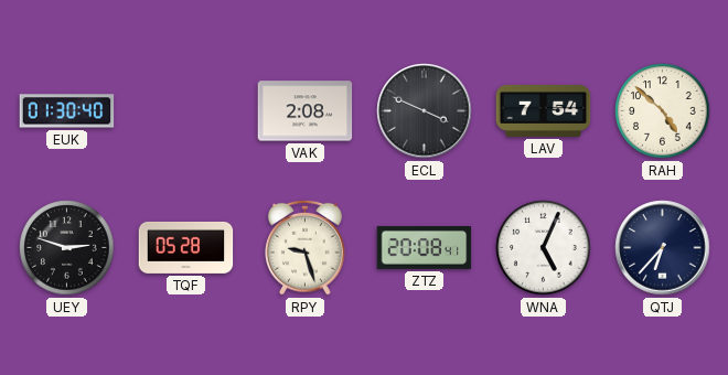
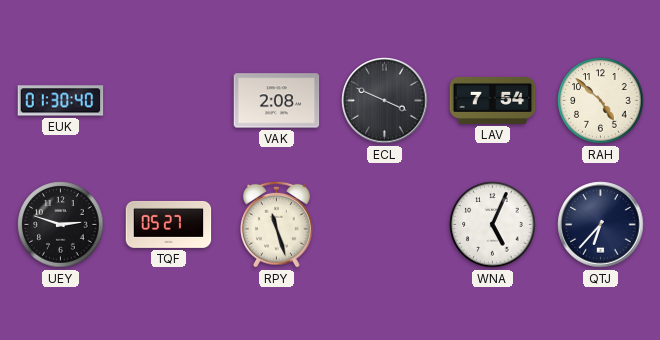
TQF: 05:28 -> 05:27 (169, 224)
RPY: 9:27 -> 11:27 (277, 224)
ZTZ: 20:08 -> none (425, 247)
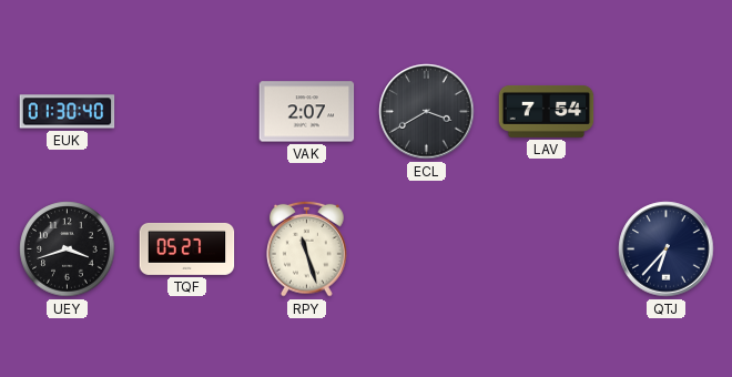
VAK: 2:08 -> 2:07 (307, 112)
ECL: 3:49 -> 3:40 (427, 112)
RAH: 4:52 -> none (601, 101)
UEY: 2:48 -> 3:42 (68, 249)
WNA: 5:04 -> none (493, 225)
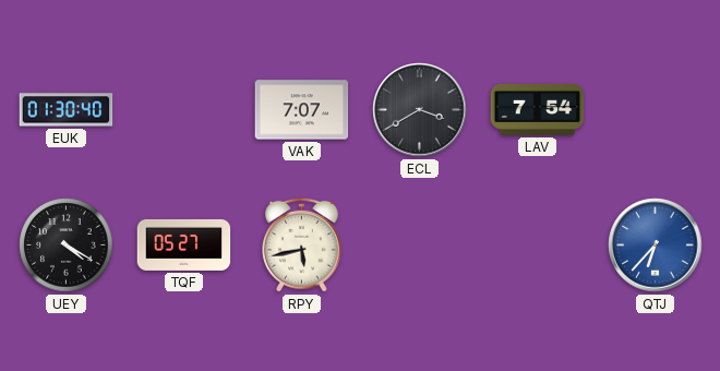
VAK: 2:07 -> 7:07 (302, 110)
UEY: 3:42 -> 4:20 (67, 246)
RPY: 11:27 -> 5:43 (302, 244)
QTJ dial: navy -> blue (656, 246)
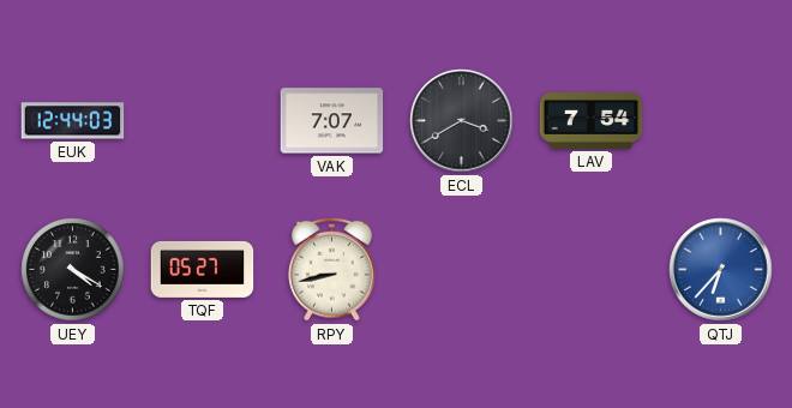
EUK: 01:30 -> 12:44 (73, 121)
RPY: 5:43 -> 8:43 (332, 269)
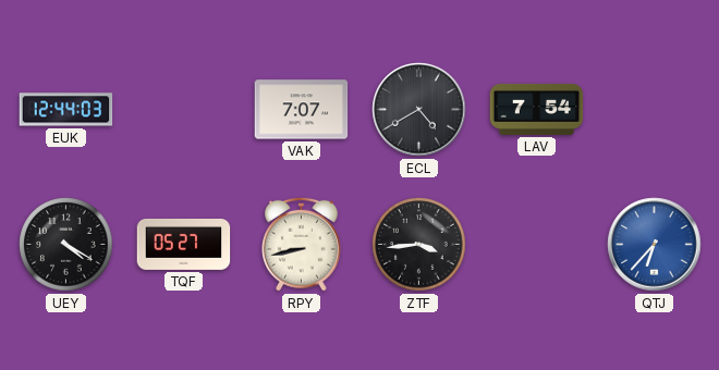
ECL: 3:40 -> 4:40 (419, 110)
ZTF: none -> 3:44 (419, 245)
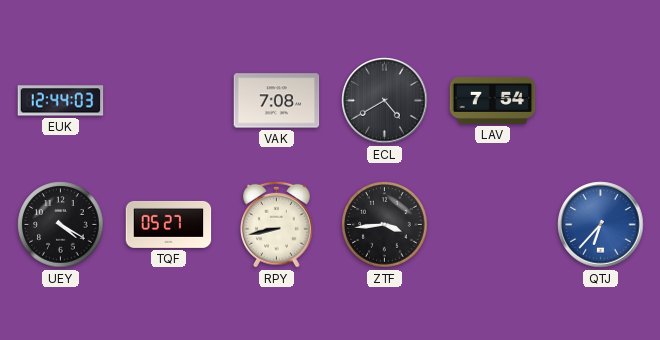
VAK: 7:07 -> 7:08 (277, 101)
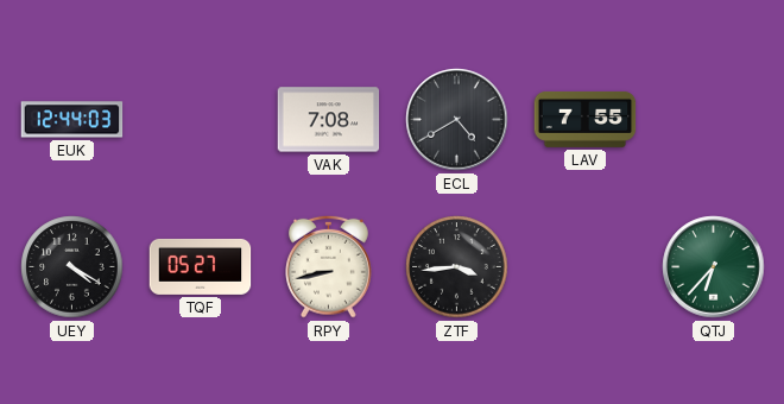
LAV: 7:54 -> 7:55 (586, 119)
QTJ dial: blue -> green (714, 267)
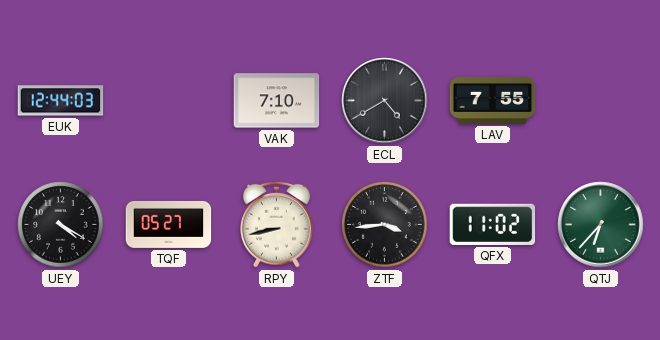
VAK: 7:08 -> 7:10 (277, 101)
QFX: none -> 11:02 (493, 224)
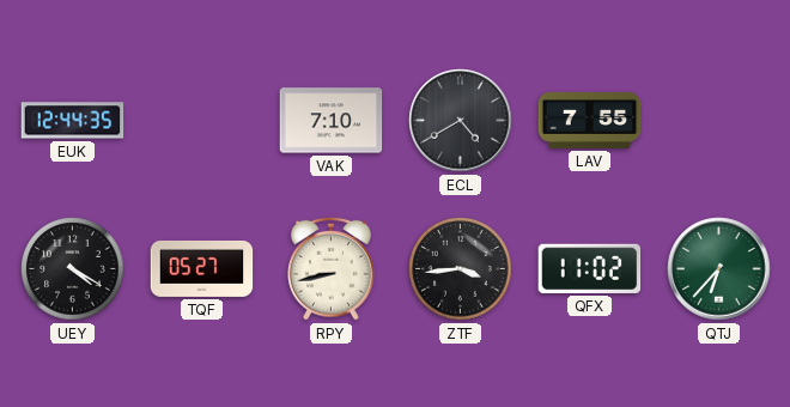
EUK: 12:44:03 -> 12:44:35 (73, 121)
